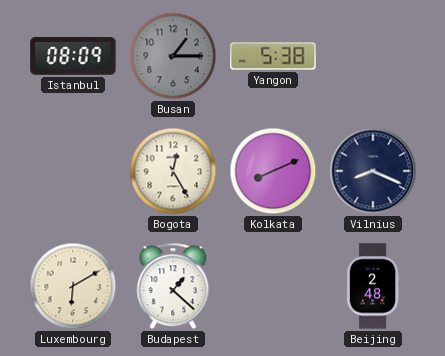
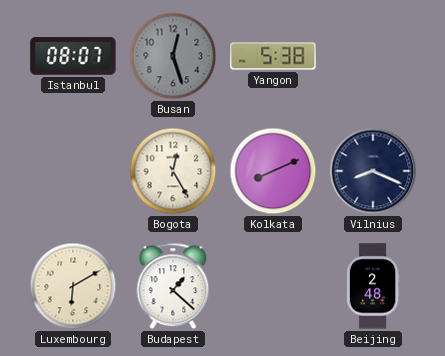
Istanbul: 08:09 -> 08:07 (73, 56)
Busan: 1:15 -> 12:27 (173, 56)
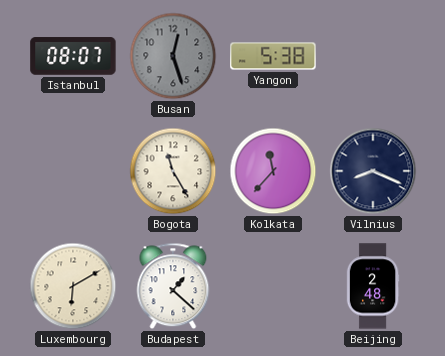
Bogota: 12:25 -> 11:25 (173, 171)
Kolkata: 8:11 -> 11:37 (273, 171)
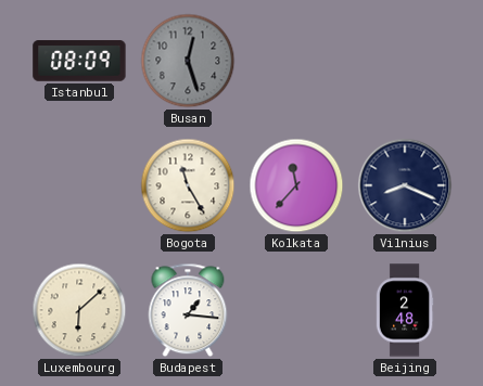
Istanbul: 08:07 -> 08:09 (79, 61)
Yangon: 5:38 -> none (273, 56)
Luxembourg: 6:10 -> 6:08 (79, 310)
Budapest: 1:22 -> 1:16 (188, 310)
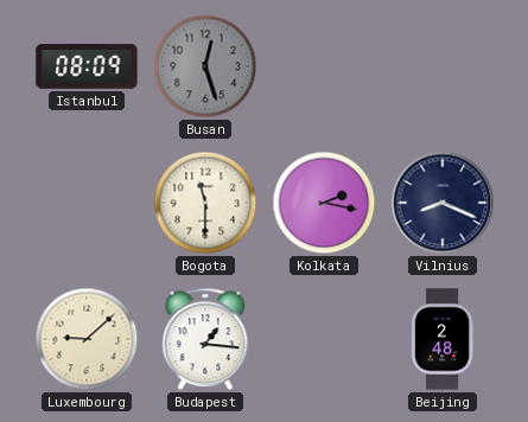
Bogota: 11:25 -> 11:30 (205, 203)
Kolkata: 11:37 -> 2:17 (324, 203)
Luxembourg: 6:08 -> 9:08 (87, 339)
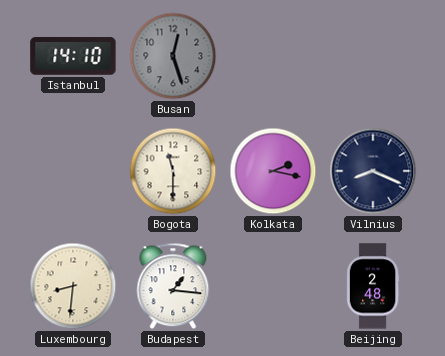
Istanbul: 08:09 -> 14:10 (73, 56)
Luxembourg: 9:08 -> 8:31 (73, 286)
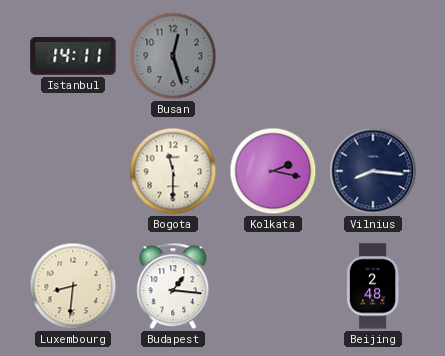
Istanbul: 14:10 -> 14:11 (73, 56)
Vilnius: 8:19 -> 8:16 (373, 171)
